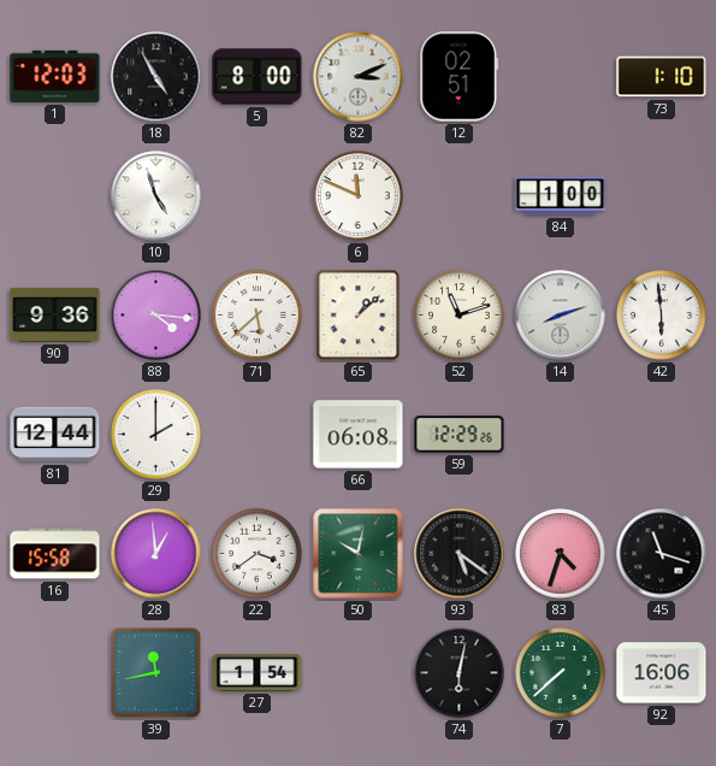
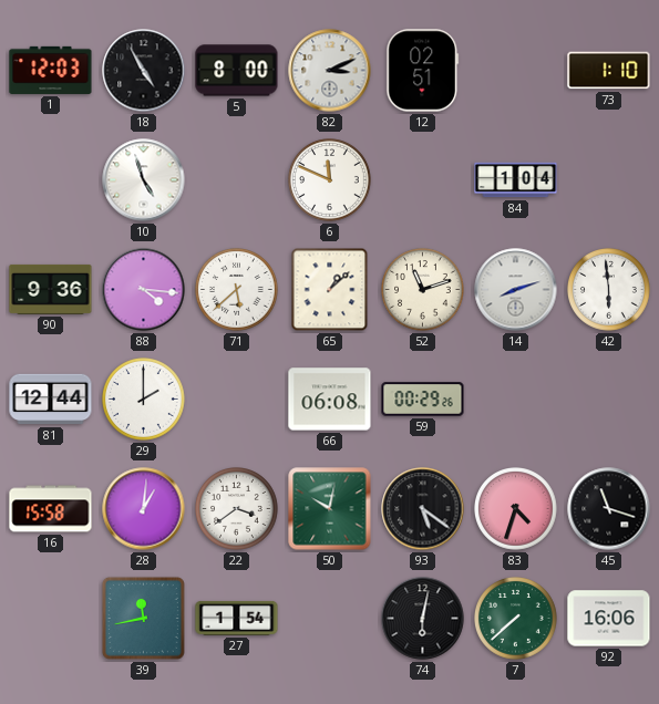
84: 1:00 -> 1:04 (516, 180)
59: 12:29 -> 00:29 (423, 400)
28: 12:59 -> 1:01 (144, 509)
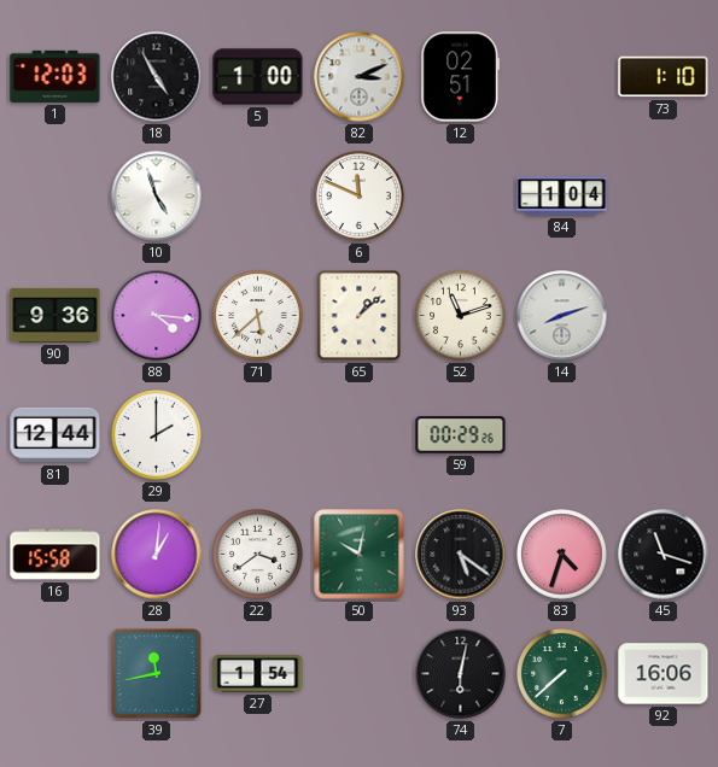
5: 8:00 -> 1:00 (258, 77)
42: 5:59 -> none (609, 290)
66: 06:08 -> none (330, 400)
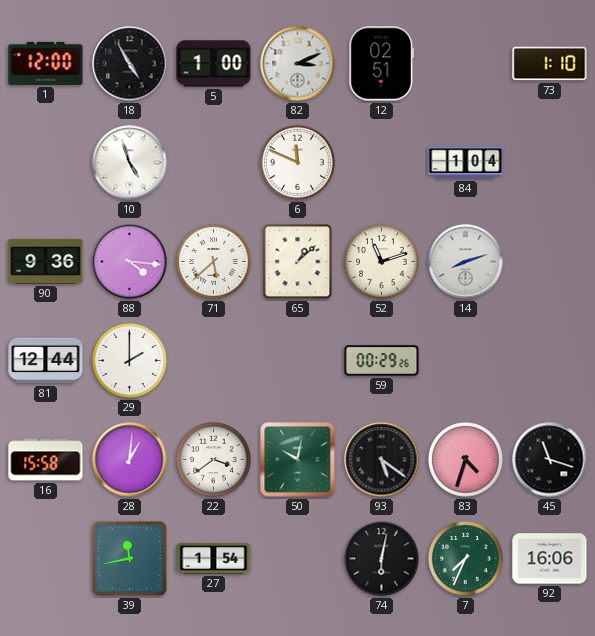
1: 12:03 -> 12:00 (46, 63)
7: 7:38 -> 7:34 (466, 559)
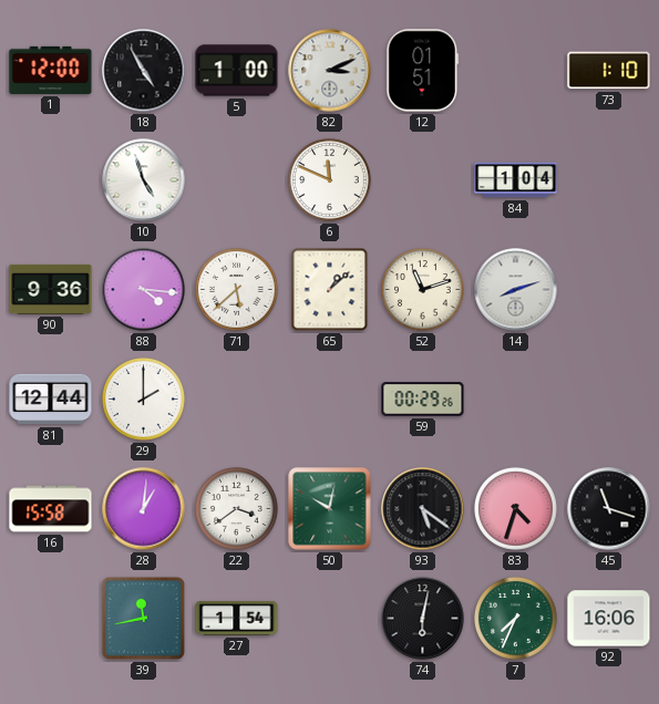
12: 02:51 -> 01:51 (423, 71)
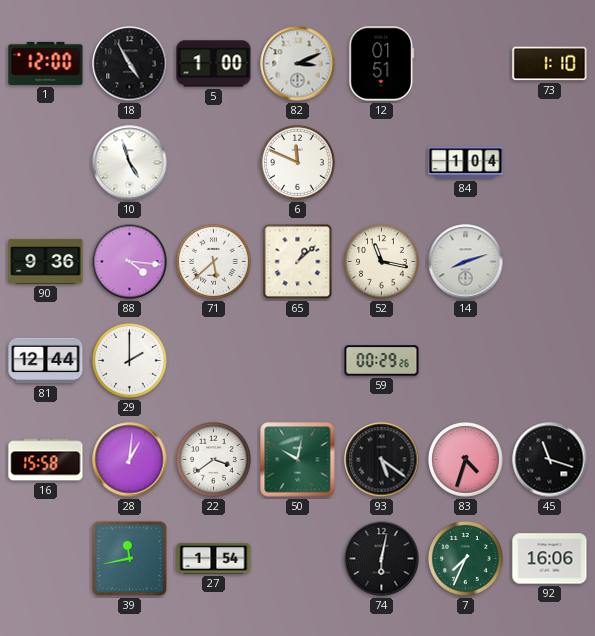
52: 11:12 -> 11:17 (382, 262)
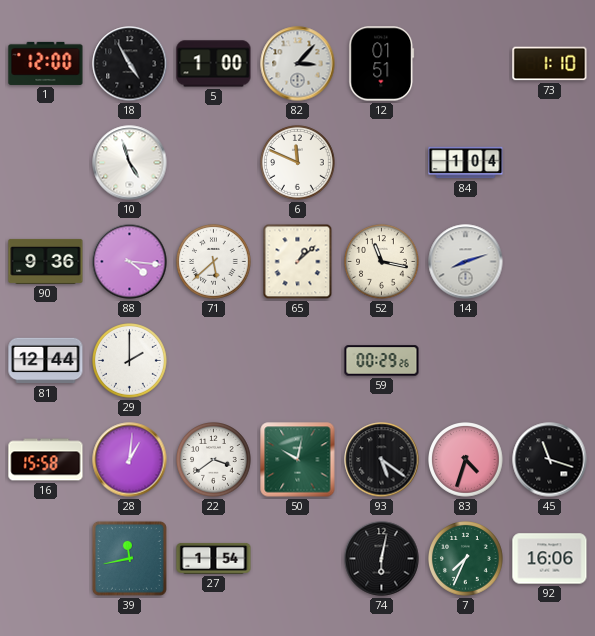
82: 3:11 -> 3:07 (298, 64)
